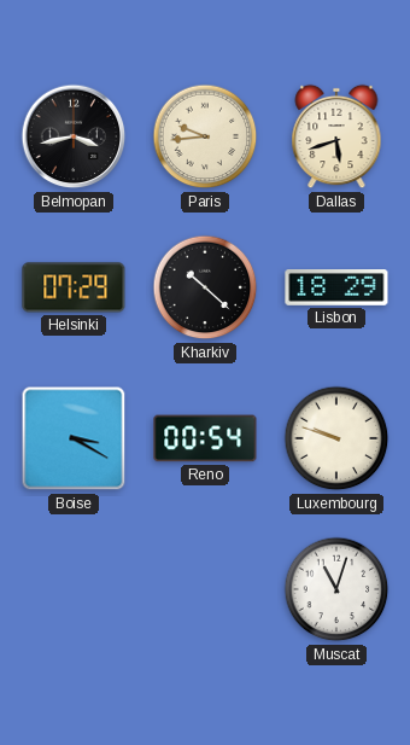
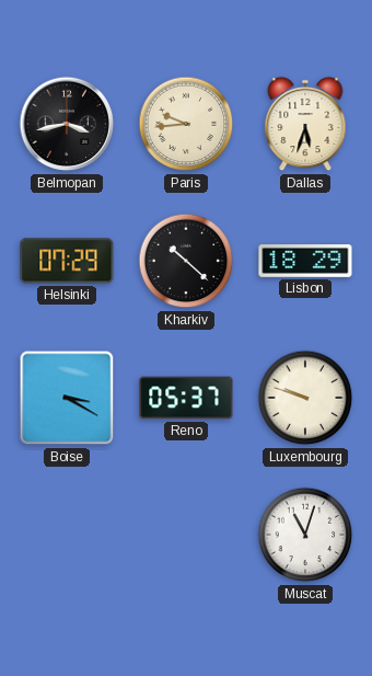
Dallas: 5:42 -> 5:33 (305, 124)
Reno: 00:54 -> 05:37 (186, 398)
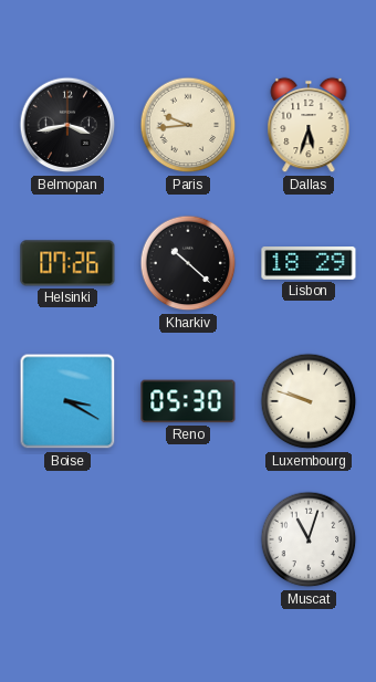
Helsinki: 07:29 -> 07:26 (67, 263)
Reno: 05:37 -> 05:30 (188, 401)
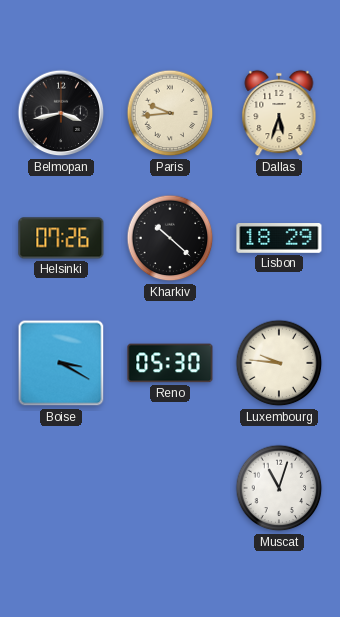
Luxembourg: 9:48 -> 9:46 (279, 363)
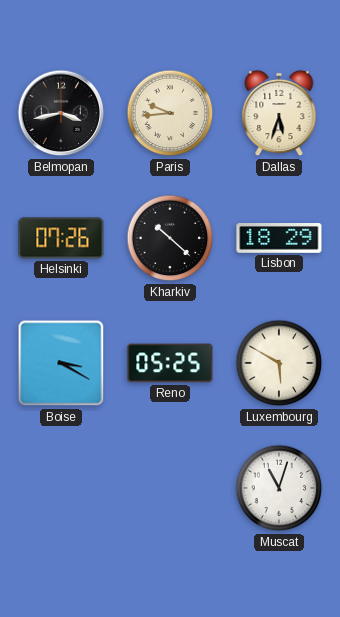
Reno: 05:30 -> 05:25 (170, 363)
Luxembourg: 9:46 -> 5:50 (279, 363)
